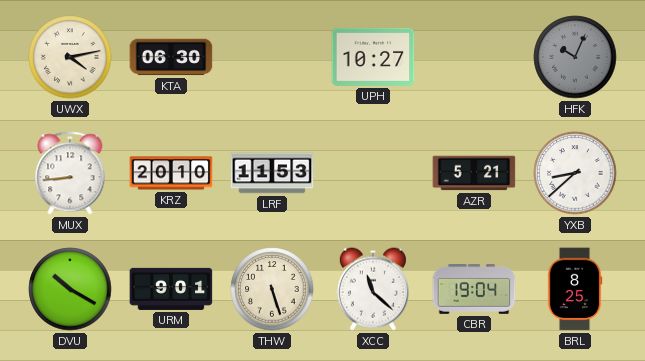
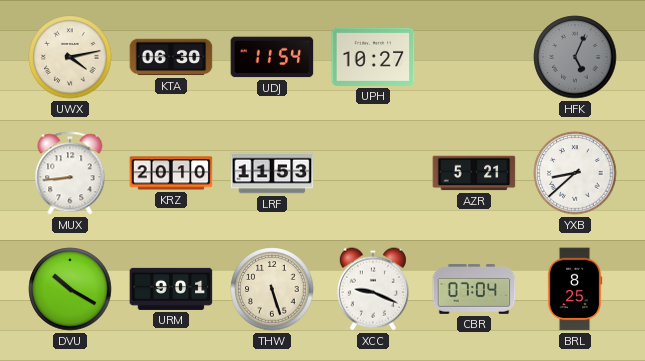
UDJ: none -> 11:54 (272, 57)
HFK: 10:04 -> 5:04 (575, 57)
XCC: 11:22 -> 9:19 (373, 289)
CBR: 19:04 -> 07:04 (474, 289)
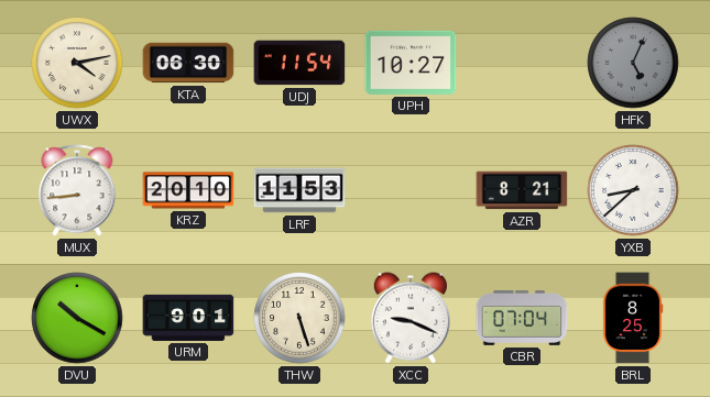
AZR: 5:21 -> 8:21 (522, 190)
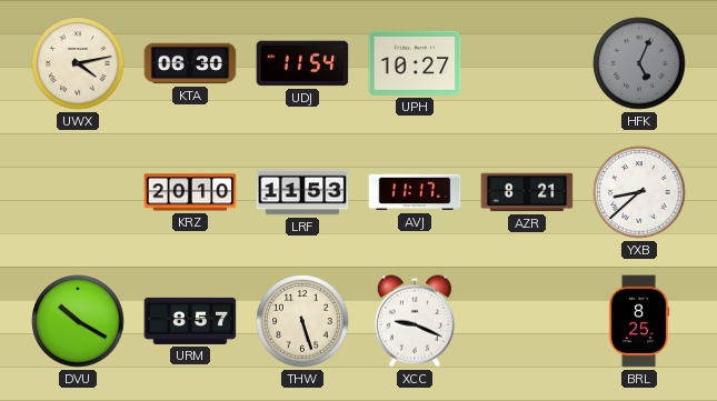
MUX: 8:44 -> none (77, 190)
AVJ: none -> 11:17 (415, 192)
URM: 9:01 -> 8:57 (190, 321)
CBR: 07:04 -> none (522, 318)
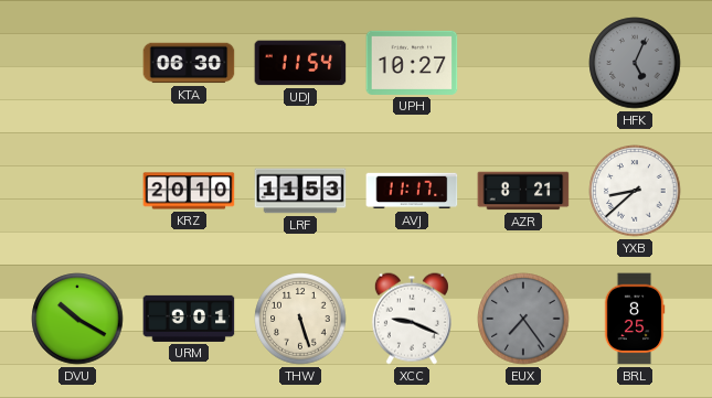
UWX: 4:13 -> none (78, 63)
URM: 8:57 -> 9:01 (189, 319)
EUX: none -> 7:24 (523, 319)
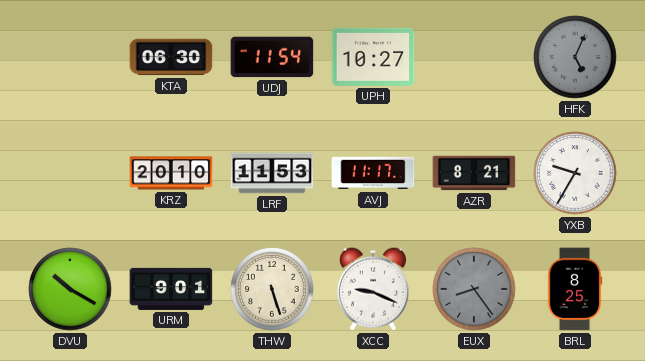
YXB: 8:38 -> 9:35 (575, 173)
EUX: 7:24 -> 8:24 (474, 289)
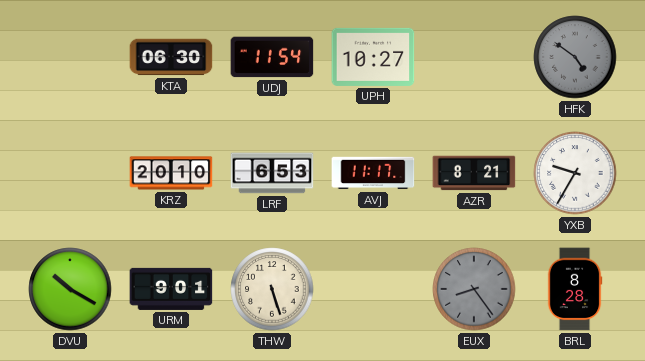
HFK: 5:04 -> 4:51 (575, 57)
LRF: 11:53 -> 6:53 (272, 173)
XCC: 9:19 -> none (373, 289)
BRL: 8:25 -> 8:28 (575, 289)
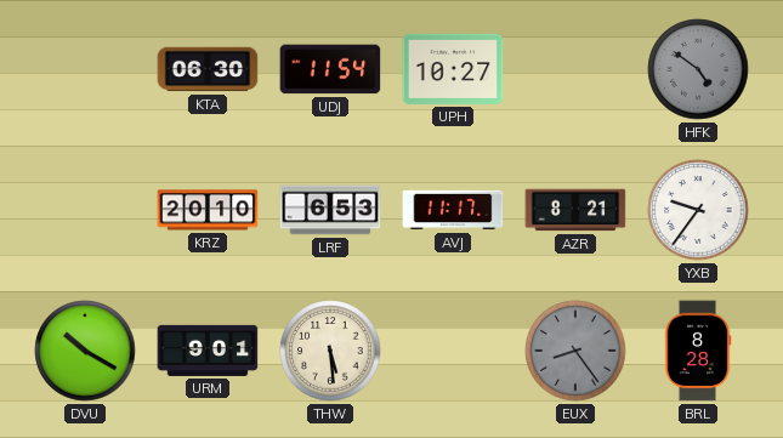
YXB: 9:35 -> 9:36 (698, 210)
THW: 5:27 -> 5:29 (330, 351)
